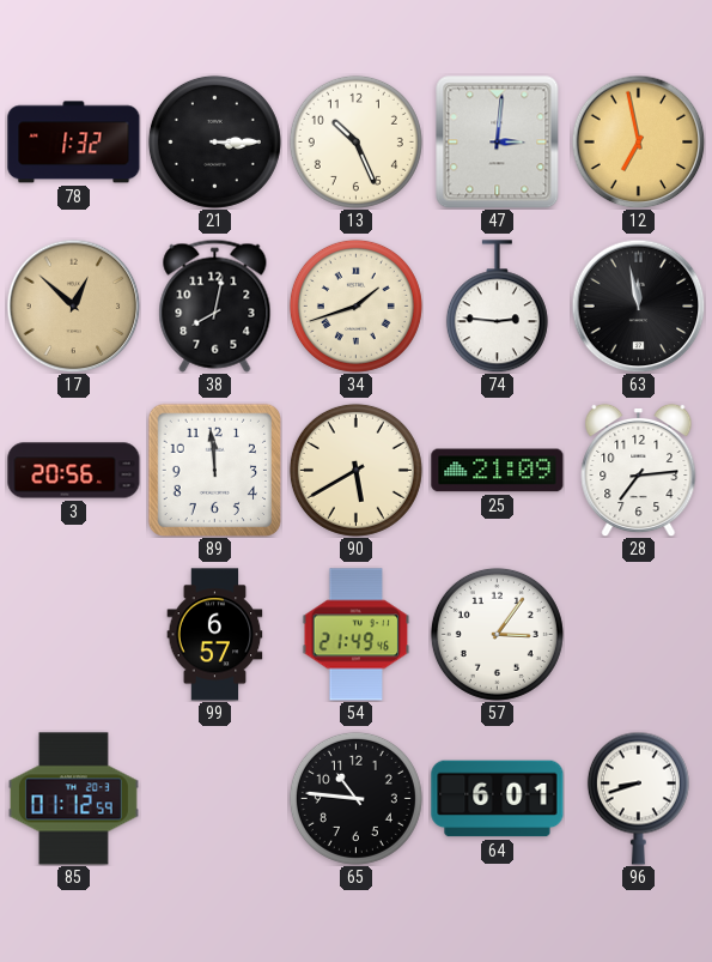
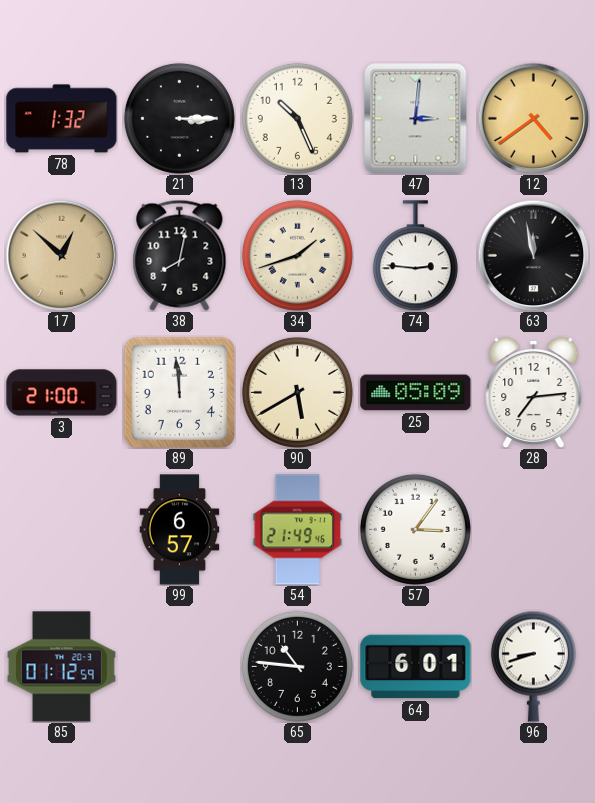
12: 6:58 -> 4:39 (533, 118)
3: 20:56 -> 21:00 (62, 393)
25: 21:09 -> 05:09 (416, 393)
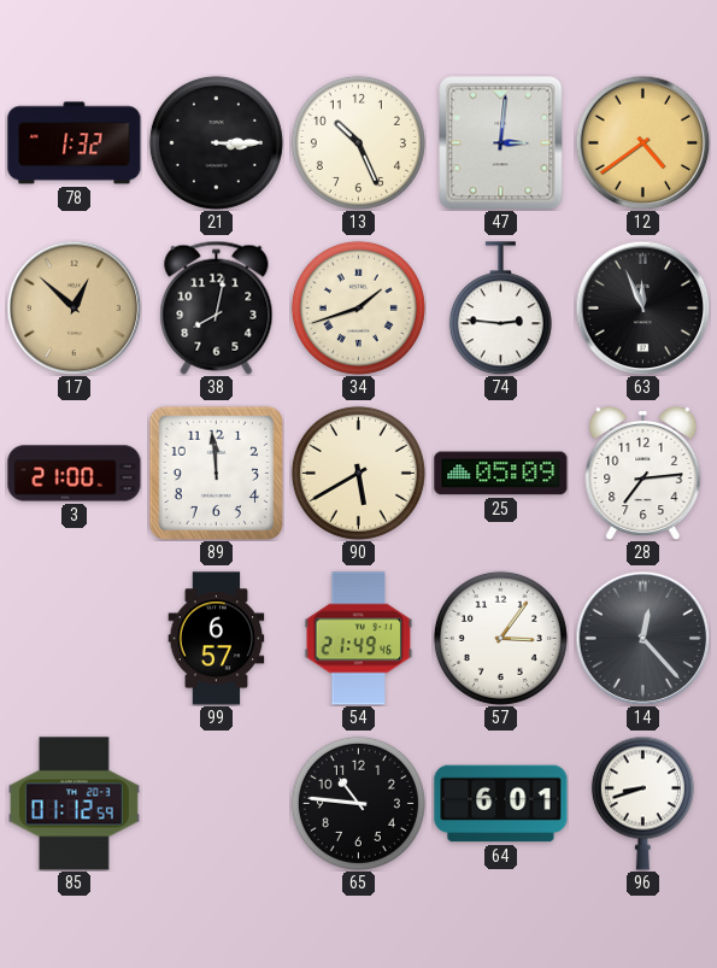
63: 11:58 -> 11:56 (642, 307)
14: none -> 12:23 (642, 638)
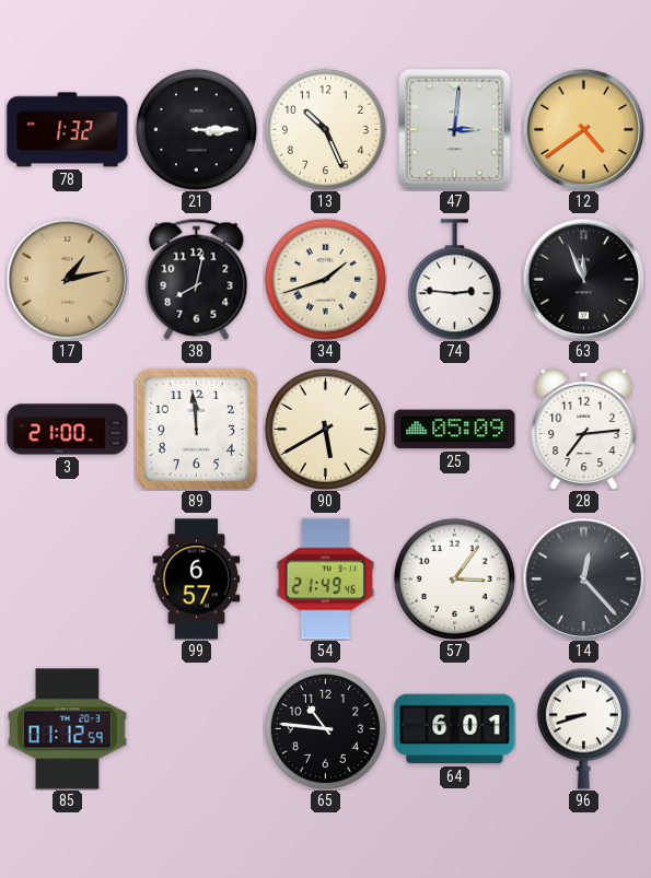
17: 12:52 -> 1:13 (67, 279)
